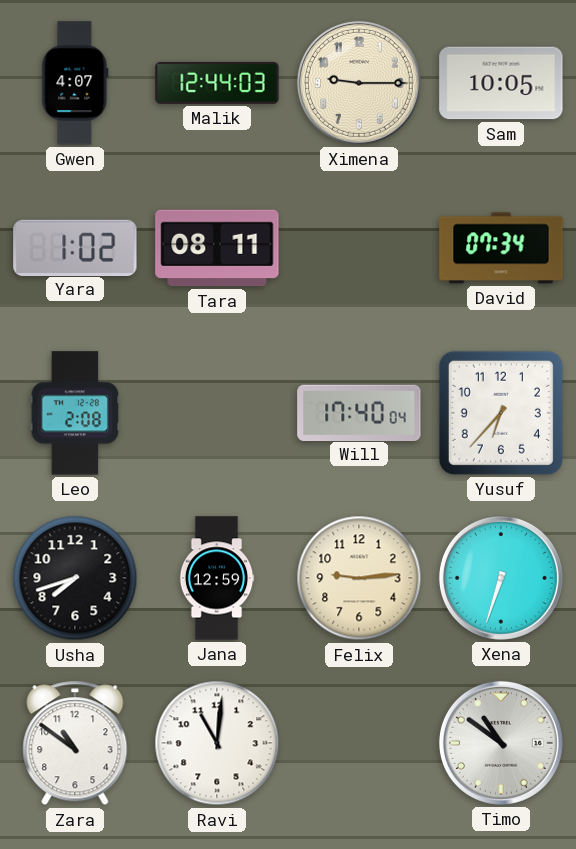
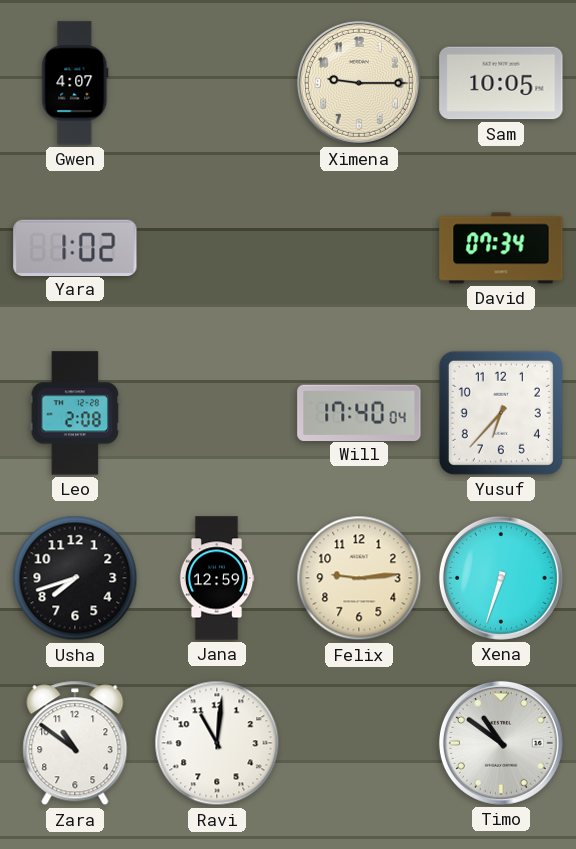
Malik: 12:44 -> none (217, 83)
Tara: 08:11 -> none (217, 248)
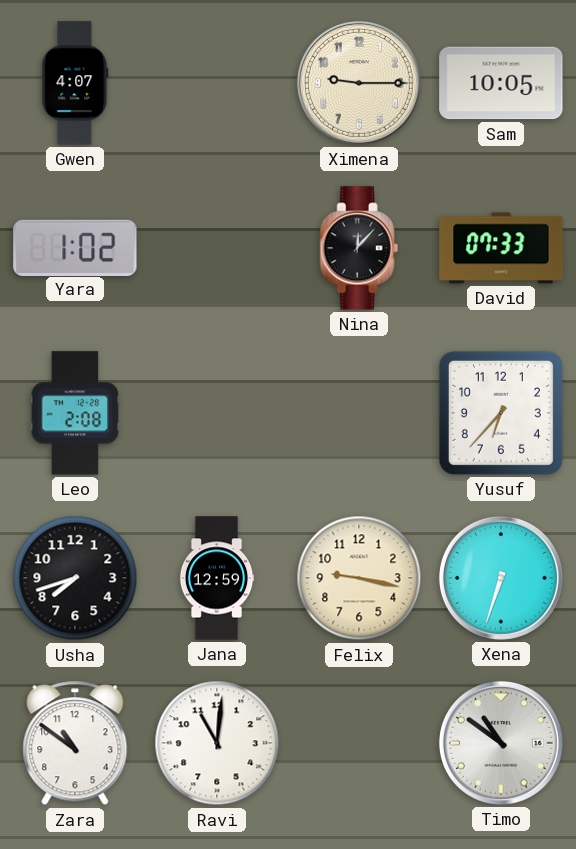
Nina: none -> 12:07 (359, 248)
David: 07:34 -> 07:33 (501, 248)
Will: 17:40 -> none (359, 412)
Felix: 9:14 -> 9:17 (359, 578)
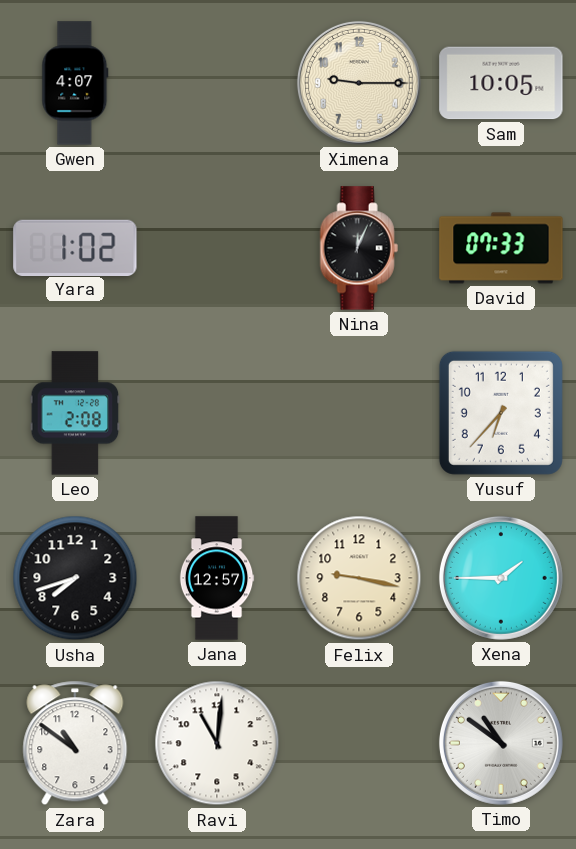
Nina: 12:07 -> 12:04 (359, 248)
Jana: 12:59 -> 12:57 (217, 578)
Xena: 6:33 -> 1:45 (501, 578)
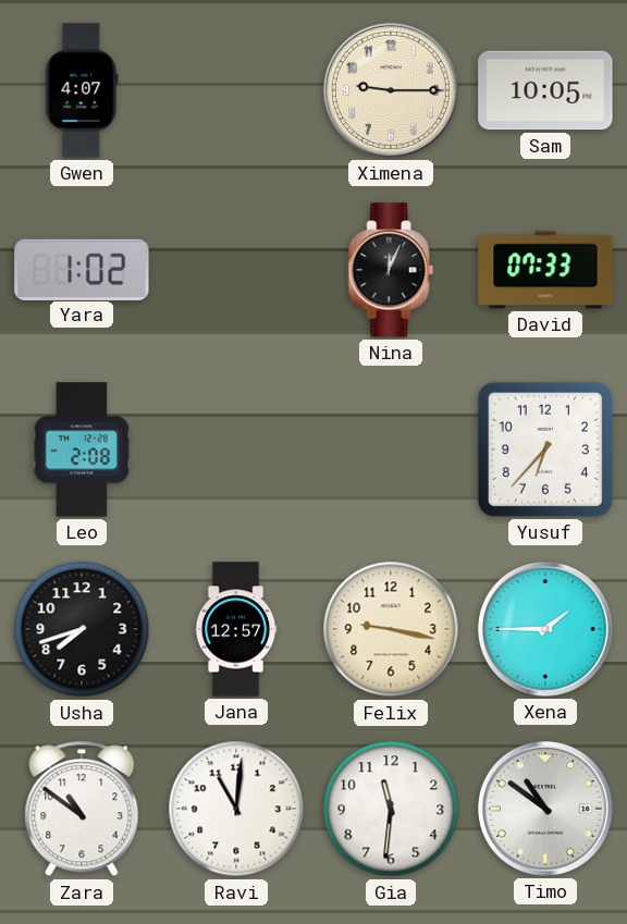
Gia: none -> 11:31 (391, 809)
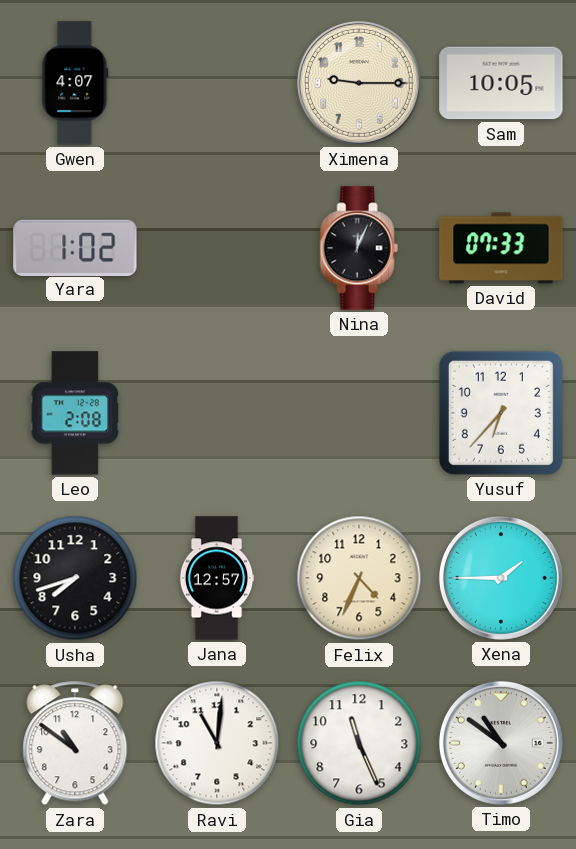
Felix: 9:17 -> 4:34 (359, 578)
Gia: 11:31 -> 11:26 (359, 743)
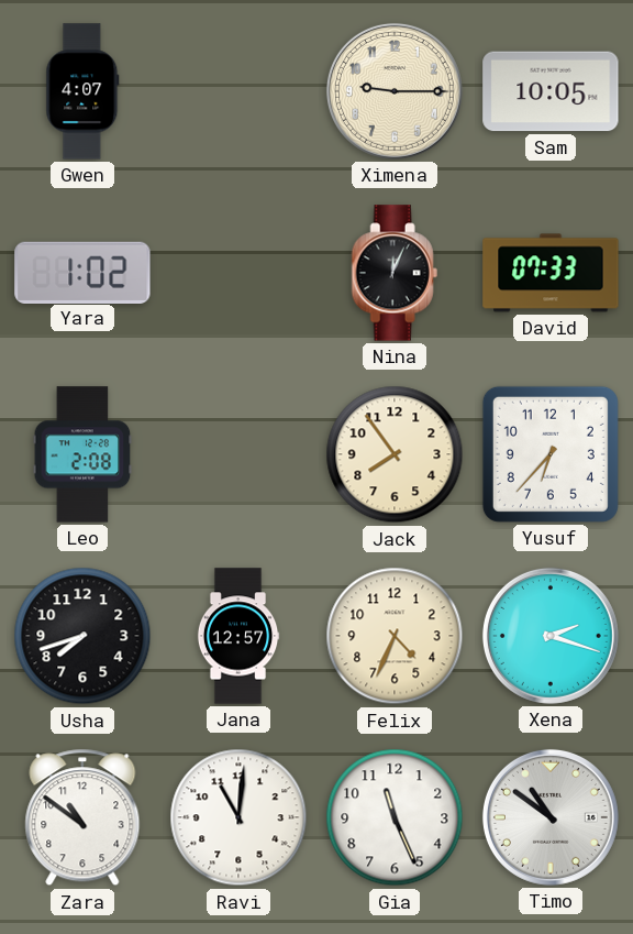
Jack: none -> 7:54 (395, 454)
Xena: 1:45 -> 2:18 (551, 636)
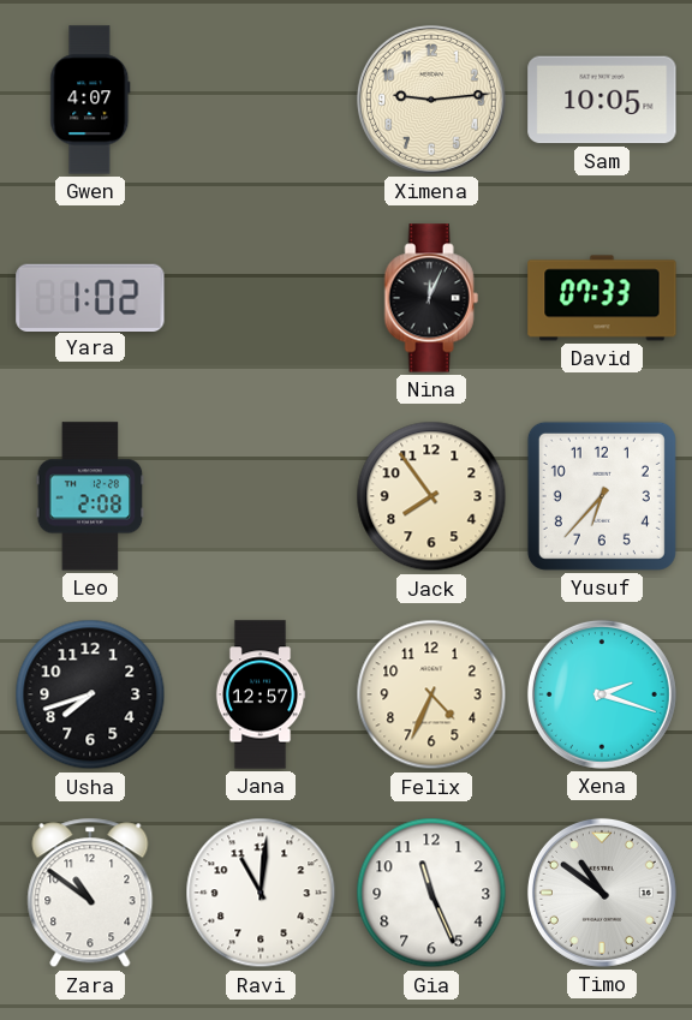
Ximena: 9:15 -> 9:14 (431, 100)
